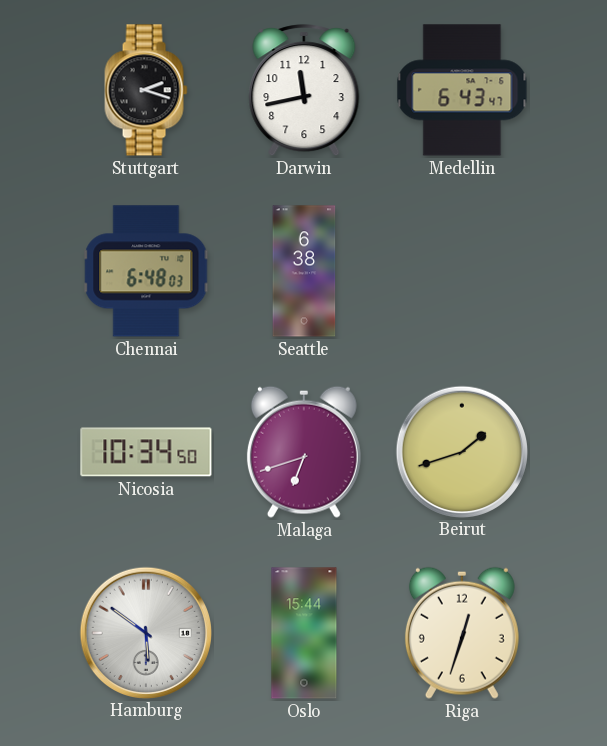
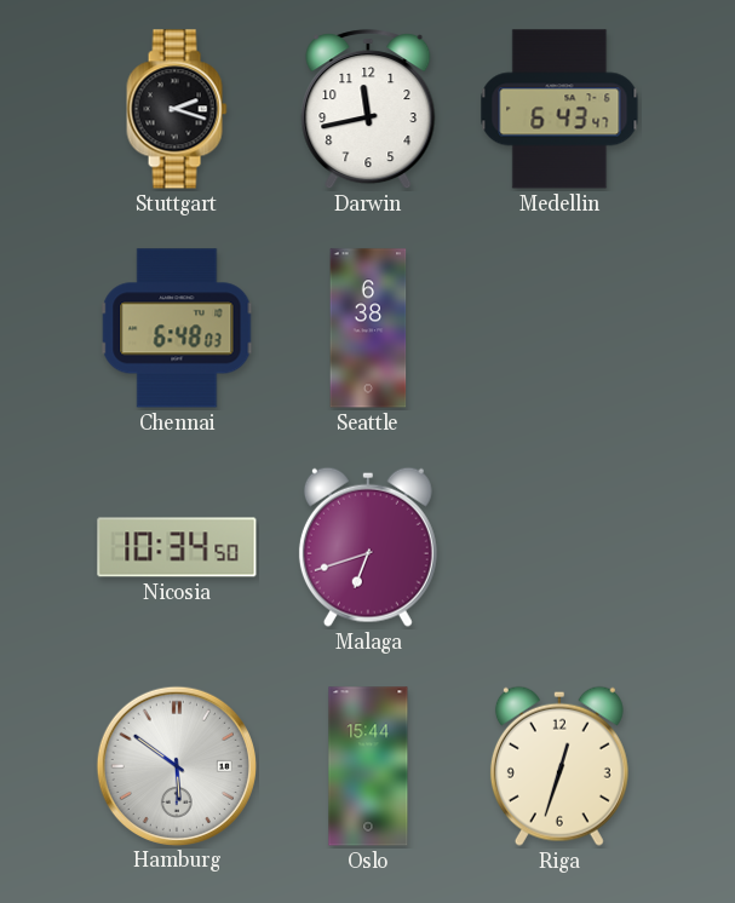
Beirut: 1:42 -> none (461, 451)
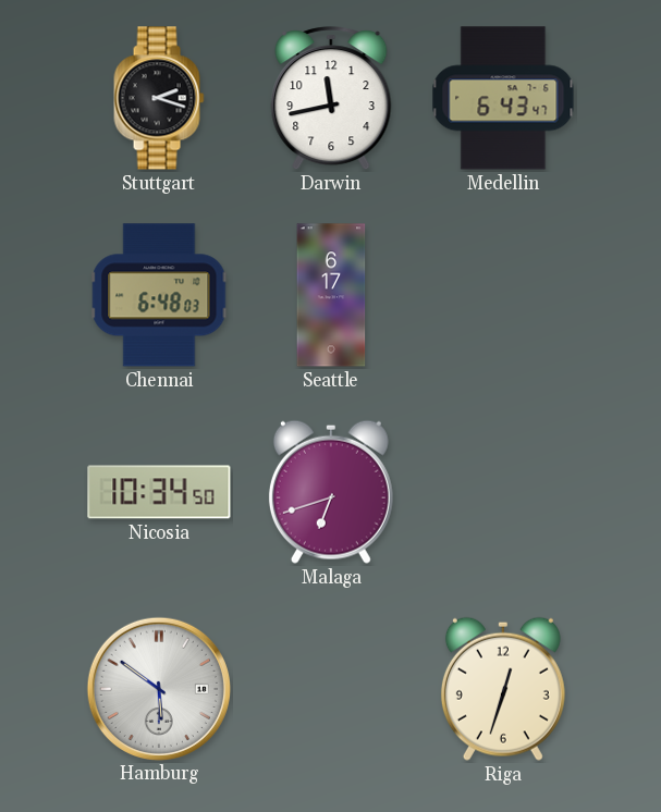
Seattle: 6:38 -> 6:17 (331, 295)
Oslo: 15:44 -> none (368, 766)
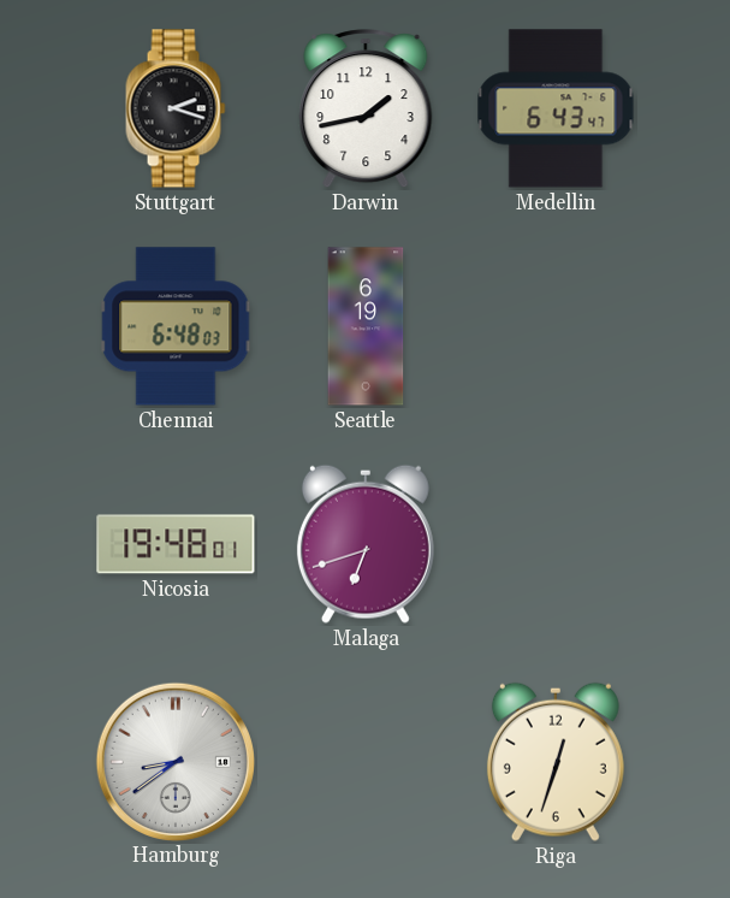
Darwin: 11:43 -> 1:43 (366, 110)
Seattle: 6:17 -> 6:19 (366, 326)
Nicosia: 10:34 -> 19:48 (176, 544)
Hamburg: 5:51 -> 8:39 (174, 761)
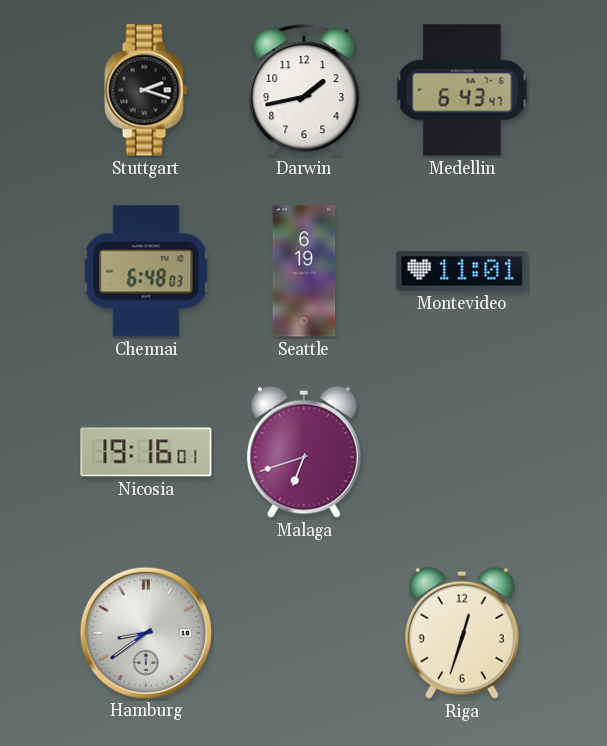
Montevideo: none -> 11:01 (462, 271)
Nicosia: 19:48 -> 19:16 (146, 452)
